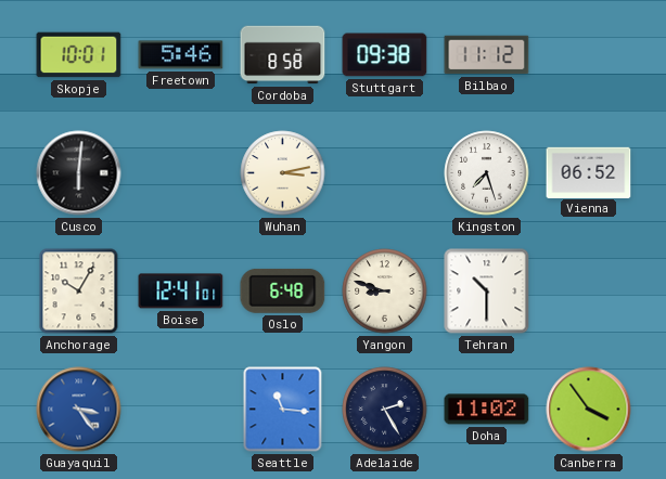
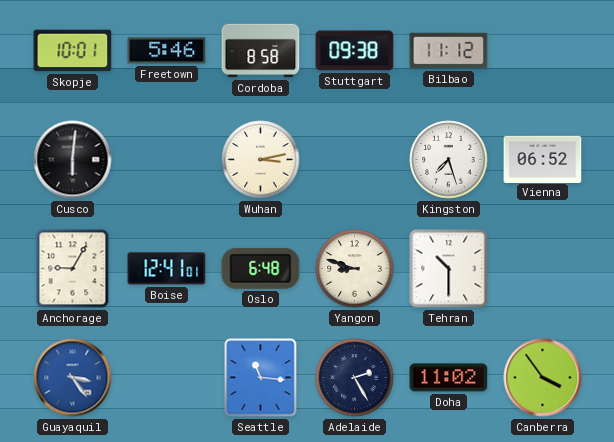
Anchorage: 10:05 -> 9:05 (73, 269)
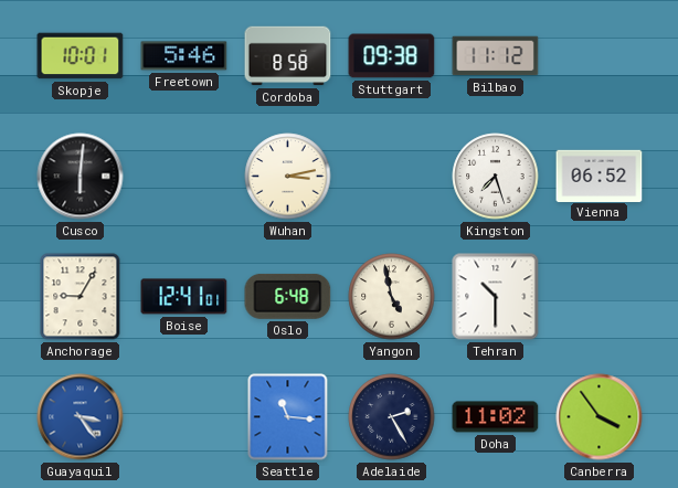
Yangon: 8:48 -> 4:58 (392, 297)
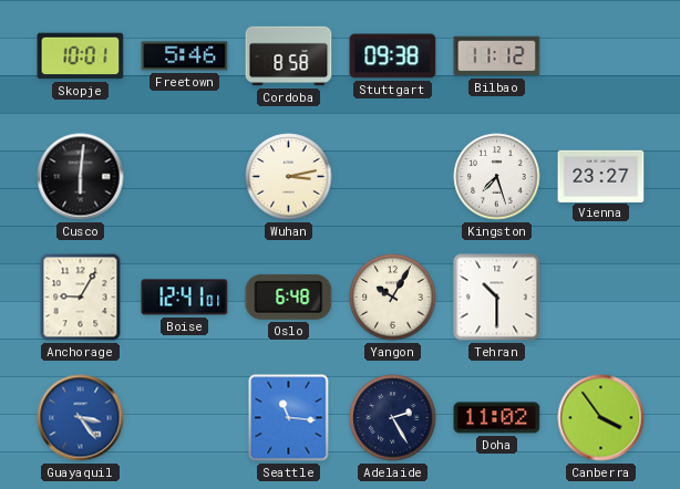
Vienna: 06:52 -> 23:27 (601, 176)
Yangon: 4:58 -> 10:05 (393, 298)
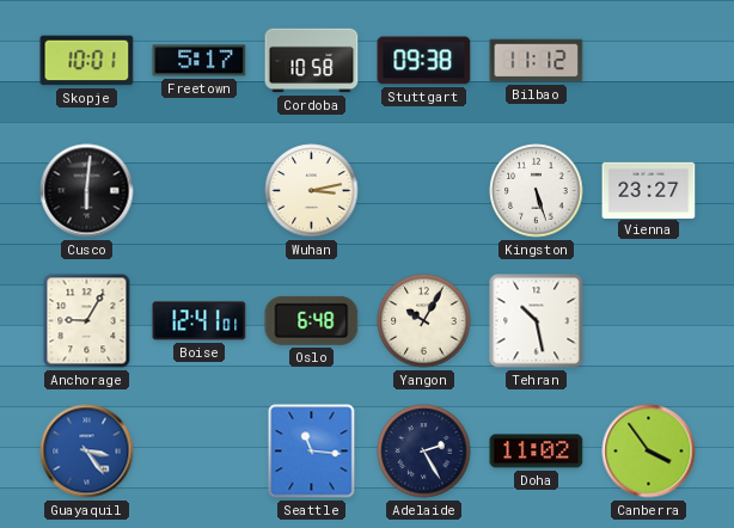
Freetown: 5:46 -> 5:17 (200, 61)
Cordoba: 8:58 -> 10:58 (312, 61)
Kingston: 7:27 -> 5:27 (537, 191)
Tehran: 10:30 -> 10:28 (537, 321)
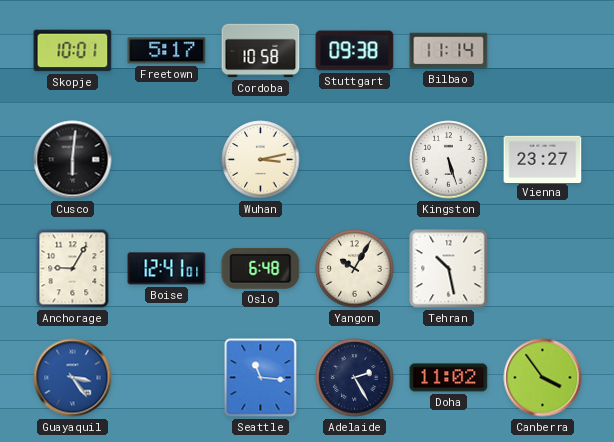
Bilbao: 11:12 -> 11:14 (449, 51)
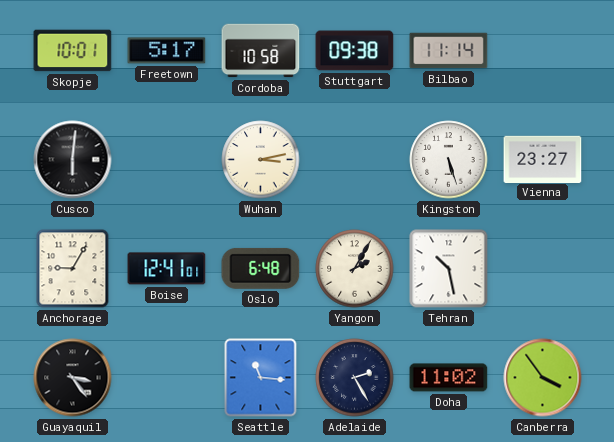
Yangon: 10:05 -> 2:05 (355, 269)
Guayaquil dial: blue -> black (73, 378)
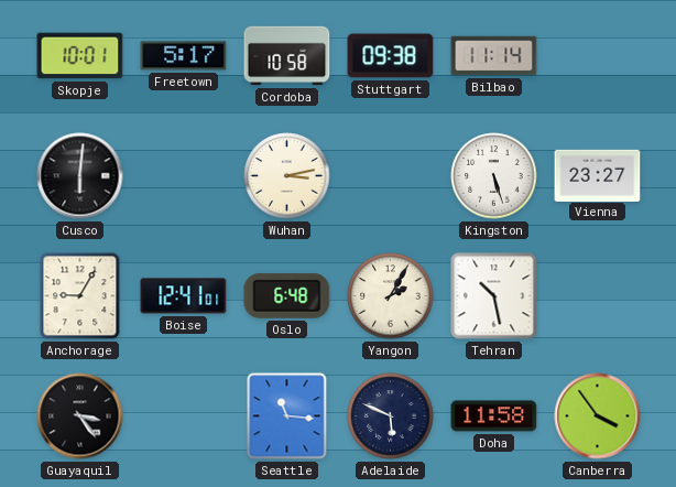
Adelaide: 2:25 -> 5:49 (391, 416)
Doha: 11:02 -> 11:58 (494, 416)
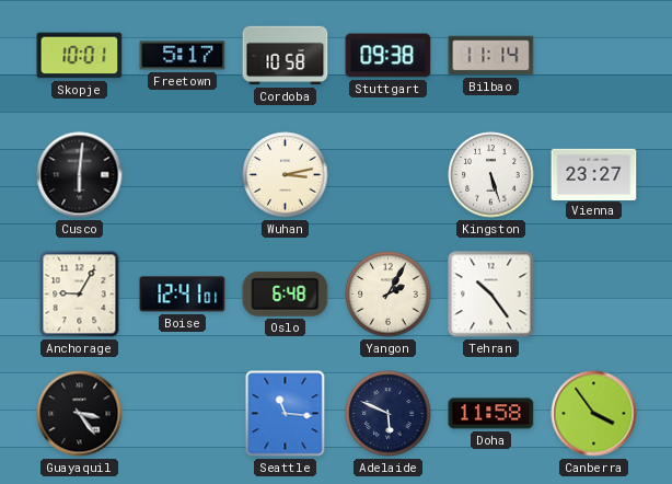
Tehran: 10:28 -> 10:24 (491, 295)
